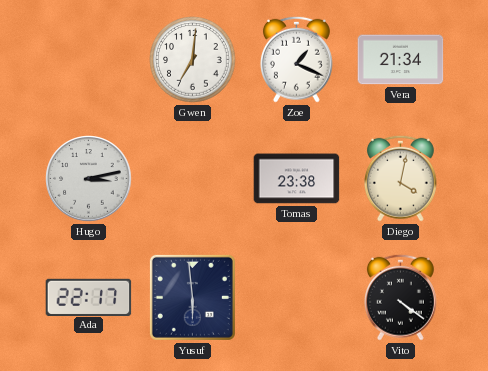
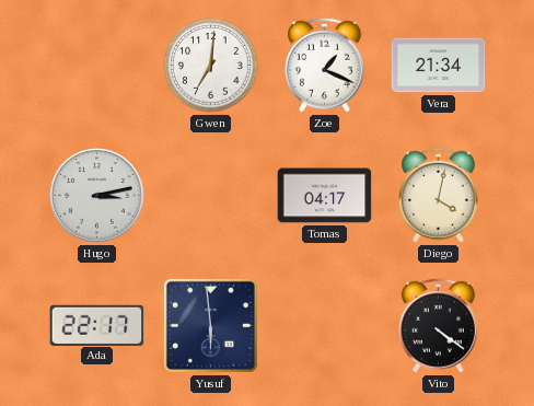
Tomas: 23:38 -> 04:17 (325, 196)
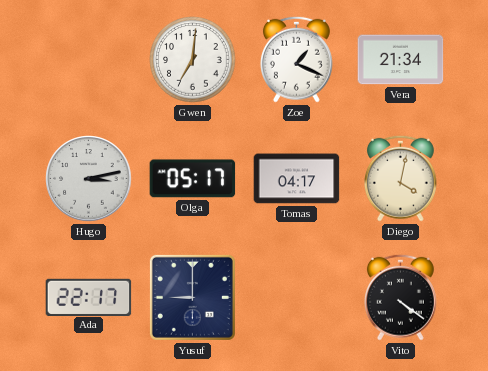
Olga: none -> 05:17 (193, 179)
Yusuf: 5:59 -> 9:00 (192, 297)
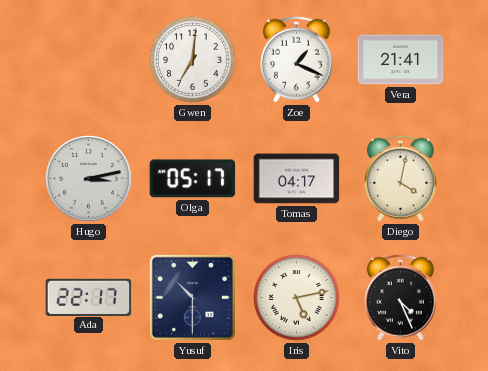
Vera: 21:34 -> 21:41 (401, 60)
Yusuf: 9:00 -> 10:30 (192, 297)
Iris: none -> 5:13 (297, 298)
Vito: 4:21 -> 4:26 (400, 297)
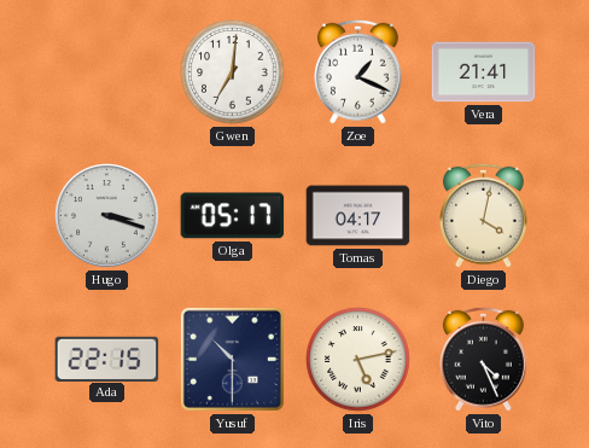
Hugo: 3:13 -> 3:18 (107, 216)
Ada: 22:17 -> 22:15 (107, 359)
